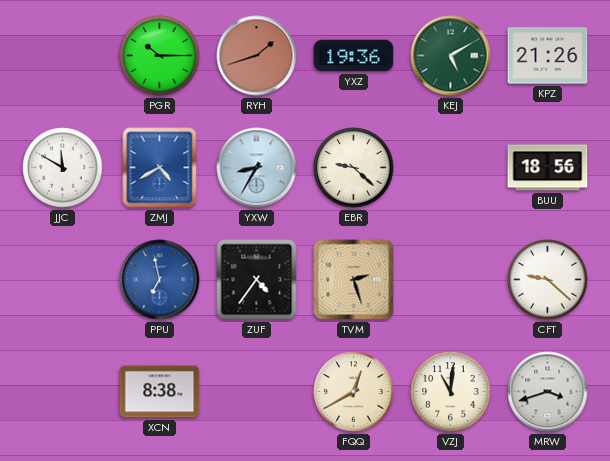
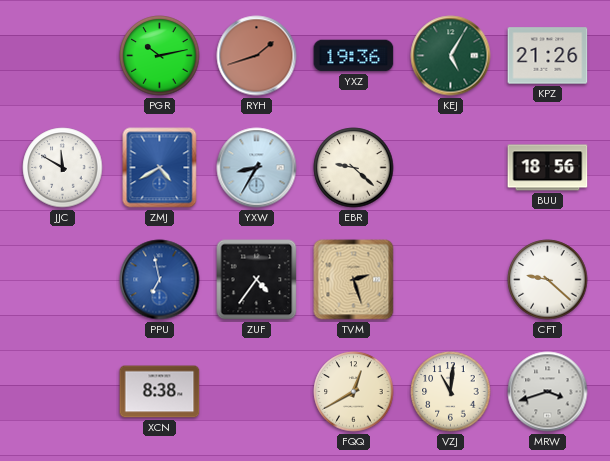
PGR: 10:15 -> 10:13 (160, 56)
KEJ: 5:10 -> 5:05 (451, 56)
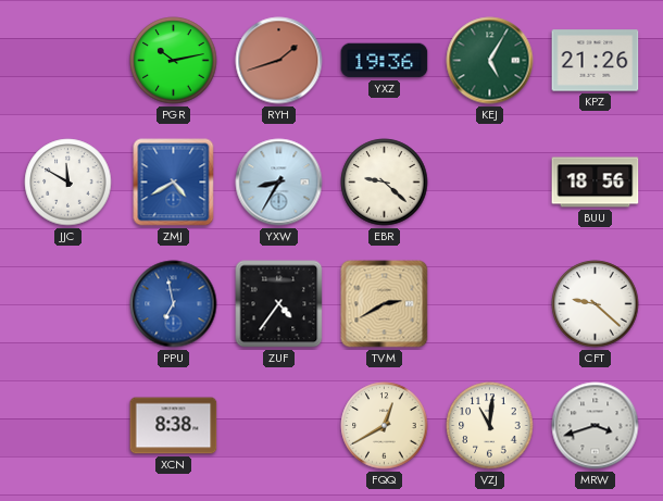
TVM: 2:27 -> 2:40 (385, 304)
